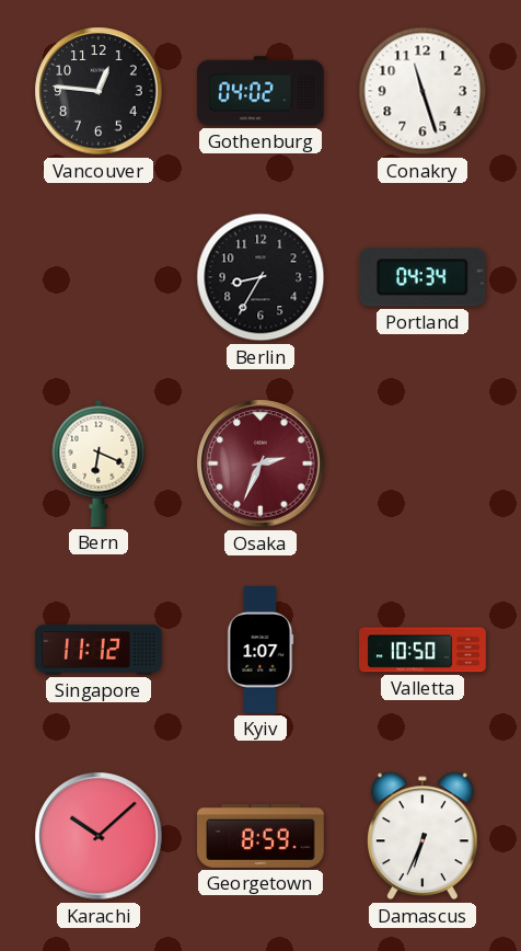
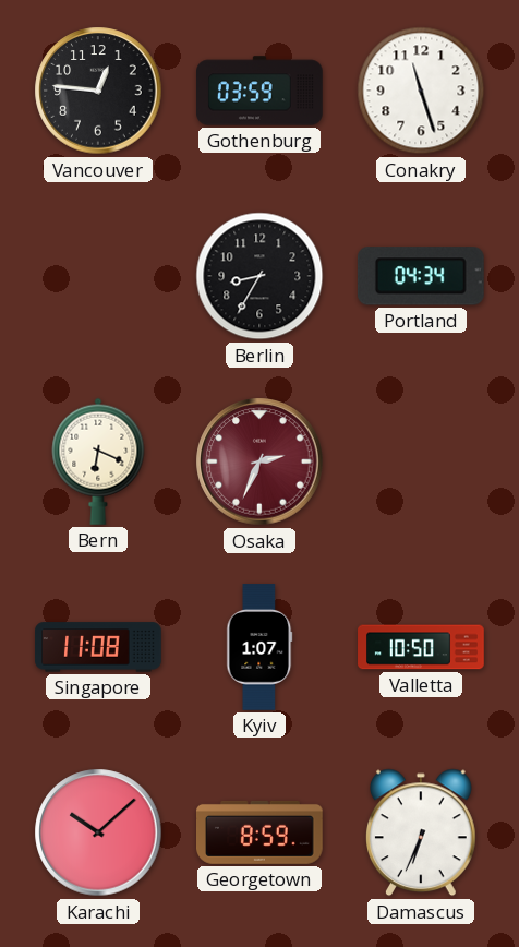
Gothenburg: 04:02 -> 03:59 (261, 91)
Singapore: 11:12 -> 11:08 (98, 647)
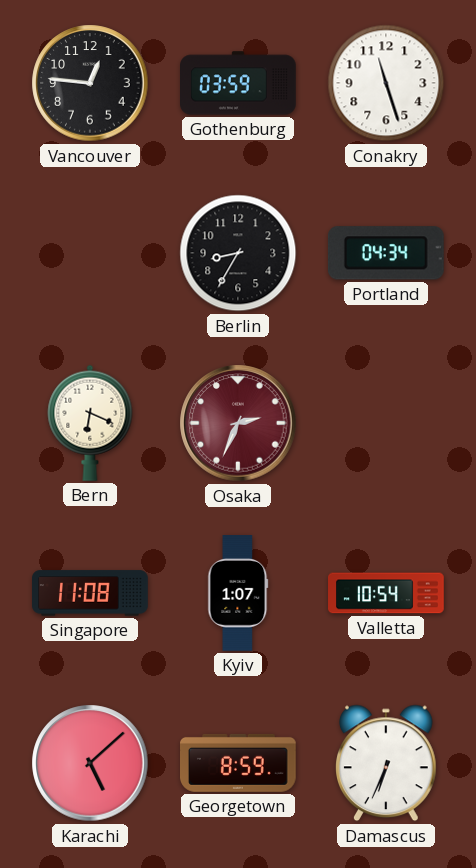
Valletta: 10:50 -> 10:54 (386, 593)
Karachi: 10:08 -> 5:08 (90, 763)
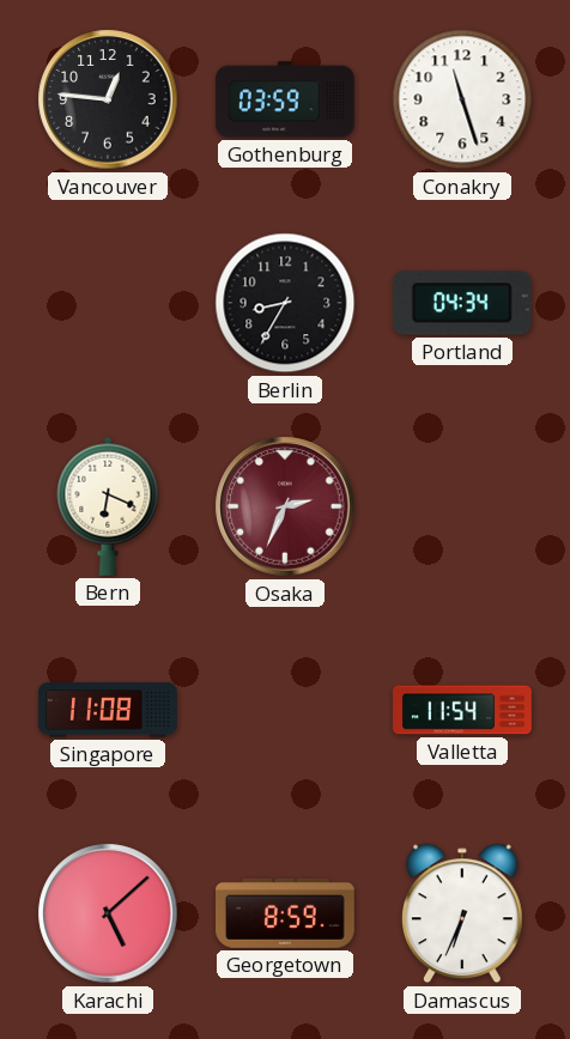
Kyiv: 1:07 -> none (238, 593)
Valletta: 10:54 -> 11:54 (462, 710)
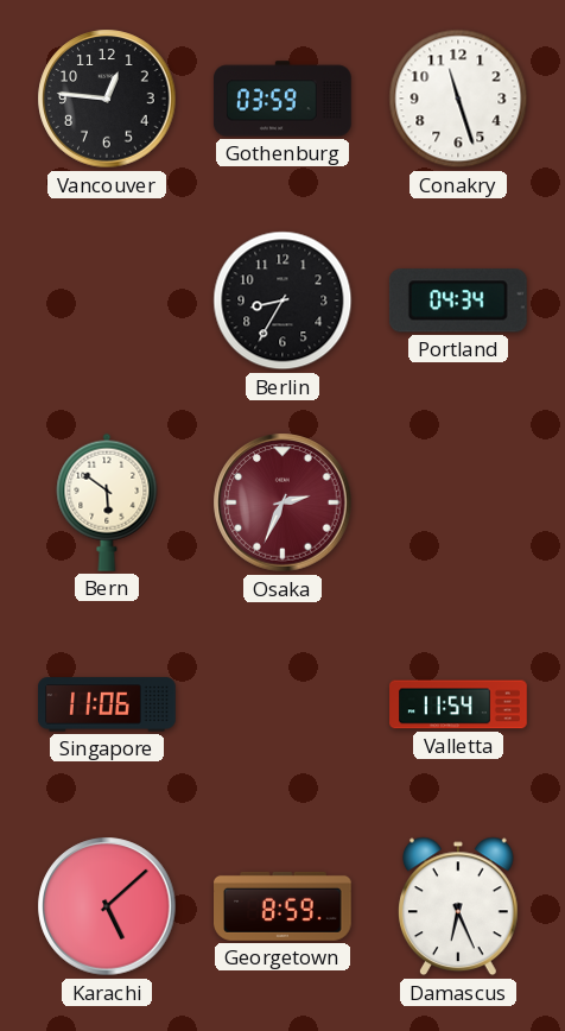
Bern: 6:19 -> 5:51 (107, 502)
Singapore: 11:08 -> 11:06 (107, 704)
Damascus: 6:34 -> 6:26 (459, 906)
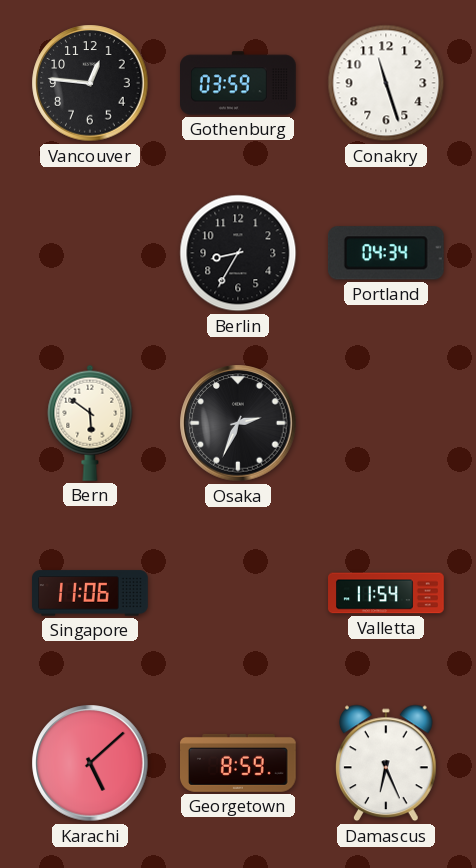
Osaka dial: burgundy -> black (238, 423)
